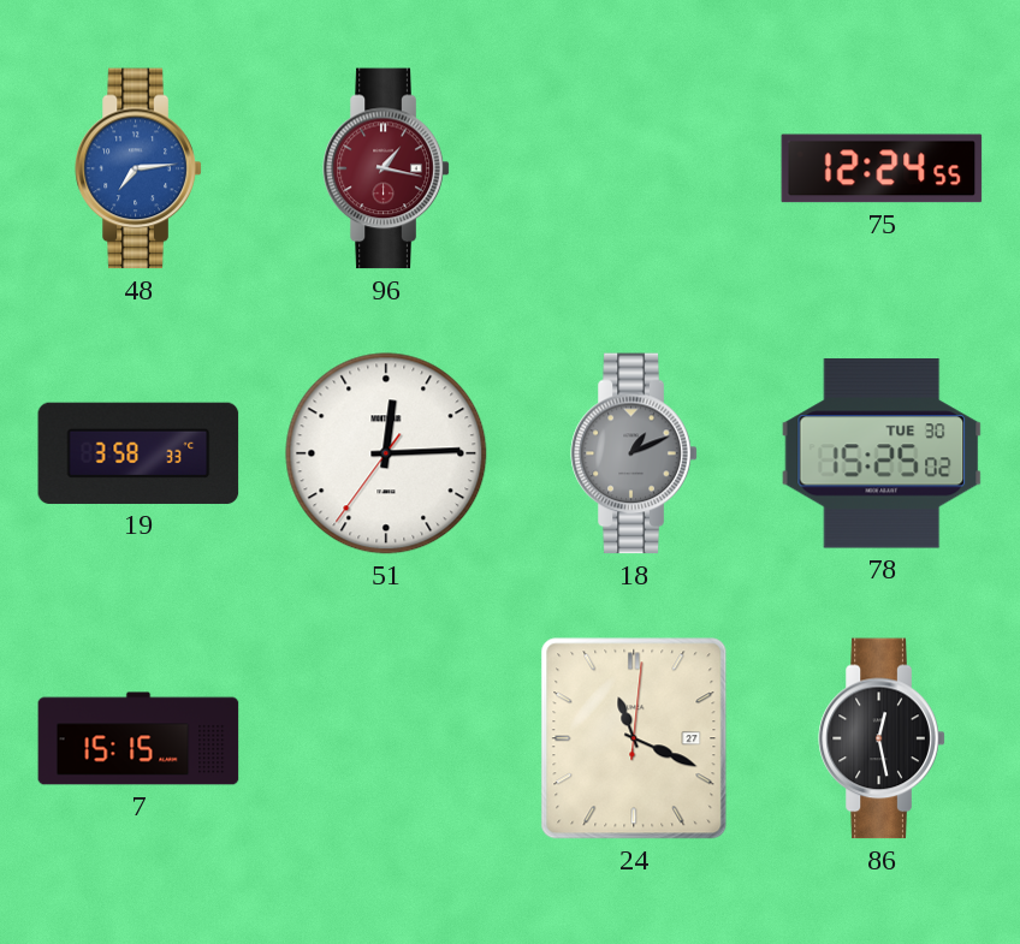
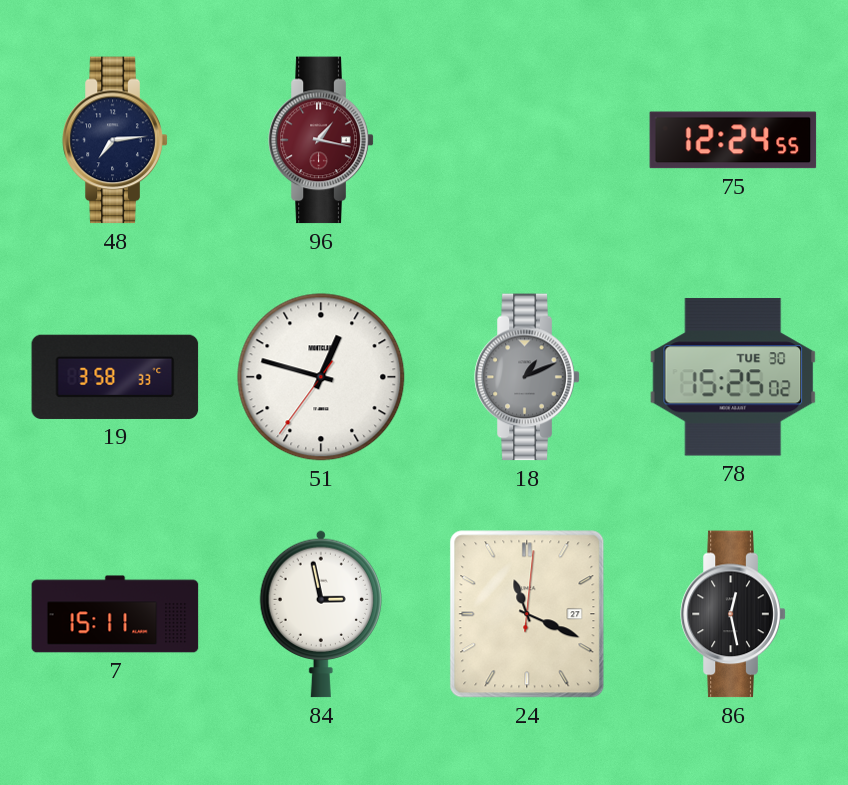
48 dial: blue -> navy (115, 140)
51: 12:14 -> 12:47 (321, 377)
7: 15:15 -> 15:11 (115, 614)
84: none -> 2:58 (321, 614)
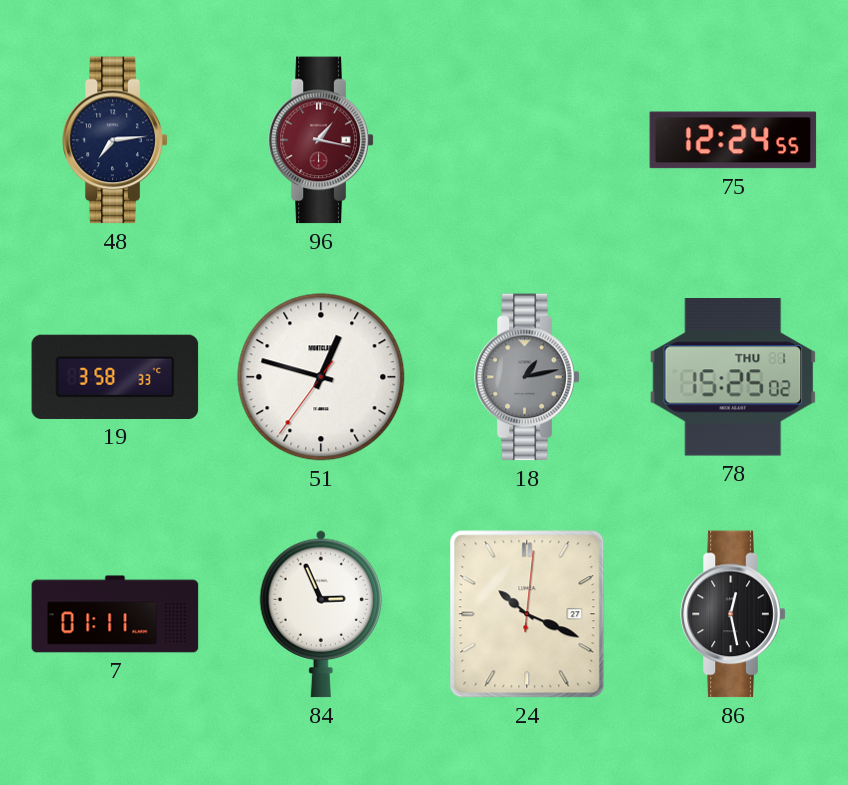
18: 1:11 -> 1:13 (527, 377)
78 date: TUE 30 -> THU 1 (733, 377)
7: 15:11 -> 01:11 (115, 614)
84: 2:58 -> 2:56 (321, 614)
24: 11:19 -> 10:19 (527, 614)
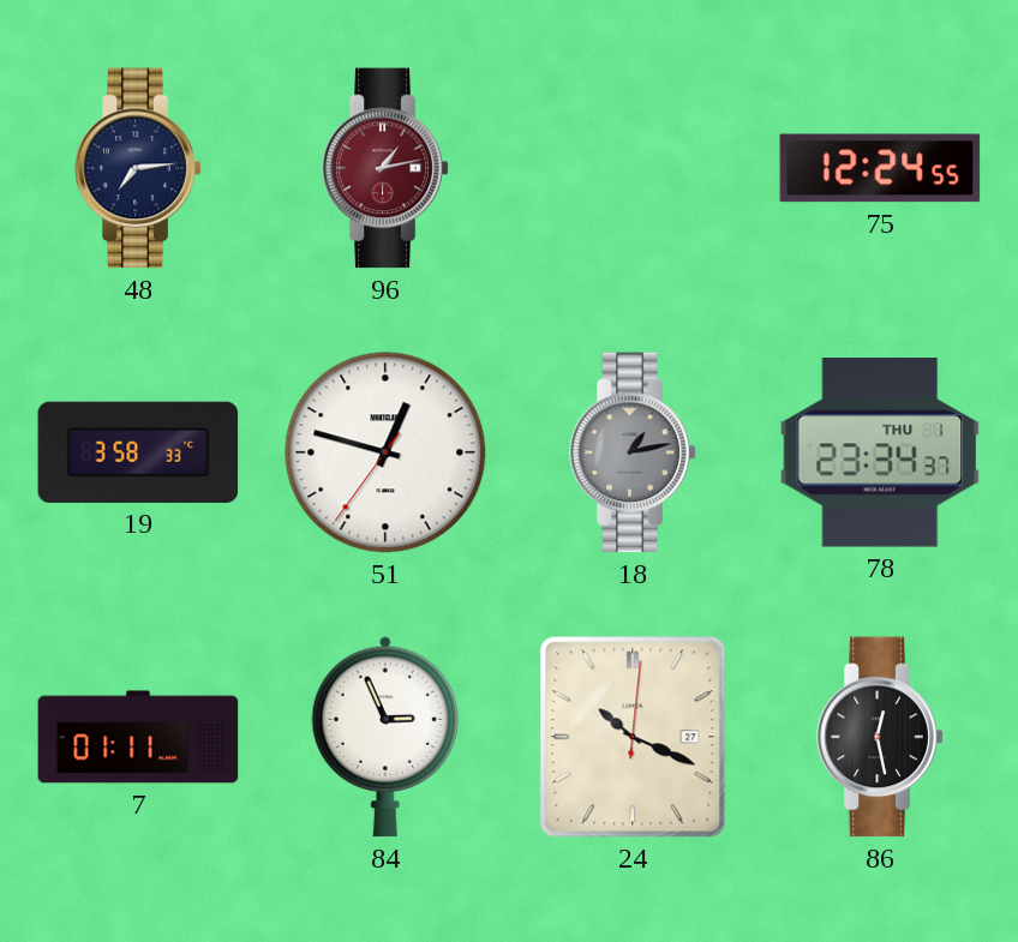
96: 1:17 -> 1:13 (385, 168)
78: 15:25 -> 23:34 (880, 452)
